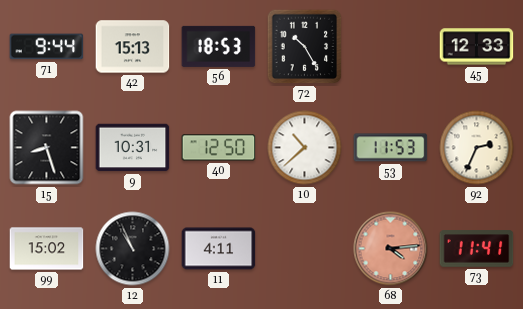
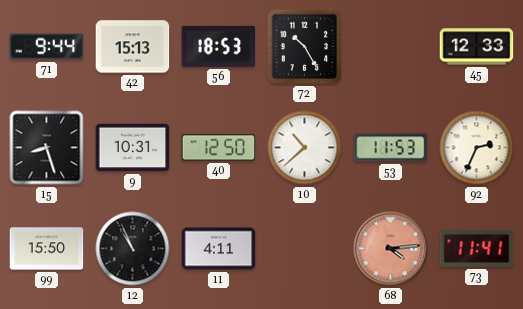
99: 15:02 -> 15:50 (47, 249)
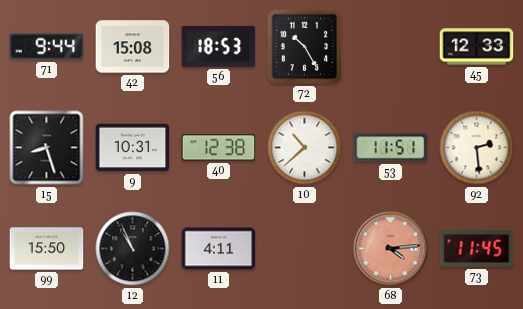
42: 15:13 -> 15:08 (133, 47)
40: 12:50 -> 12:38 (219, 148)
53: 11:53 -> 11:51 (391, 148)
92: 2:34 -> 2:29 (477, 148)
73: 11:41 -> 11:45 (477, 249)
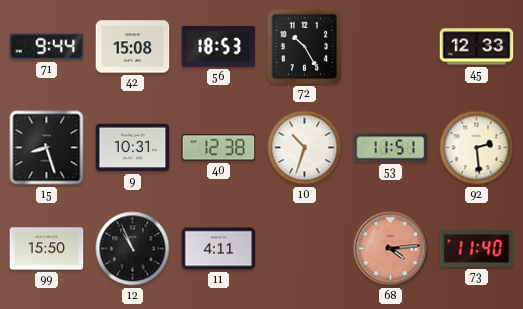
10: 10:38 -> 10:33 (305, 148)
73: 11:45 -> 11:40 (477, 249)
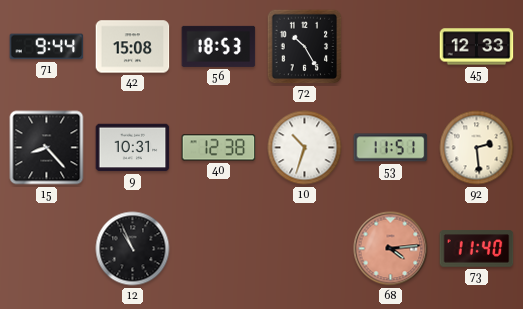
15: 8:27 -> 8:23 (47, 148)
99: 15:50 -> none (47, 249)
11: 4:11 -> none (219, 249)
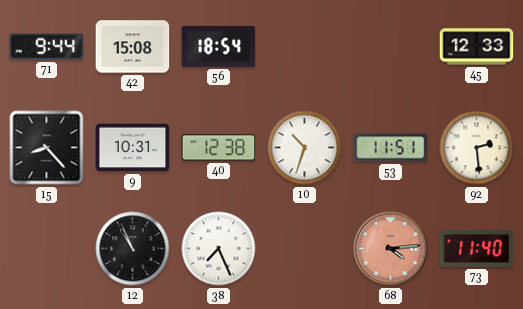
56: 18:53 -> 18:54 (219, 46)
72: 10:25 -> none (305, 47)
38: none -> 7:26 (219, 249)
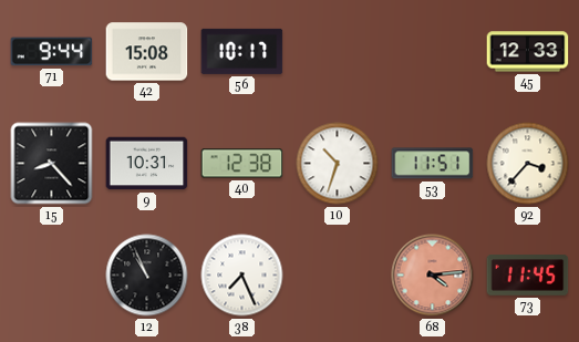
56: 18:54 -> 10:17 (242, 51)
92: 2:29 -> 3:37 (528, 164)
73: 11:40 -> 11:45 (528, 276)
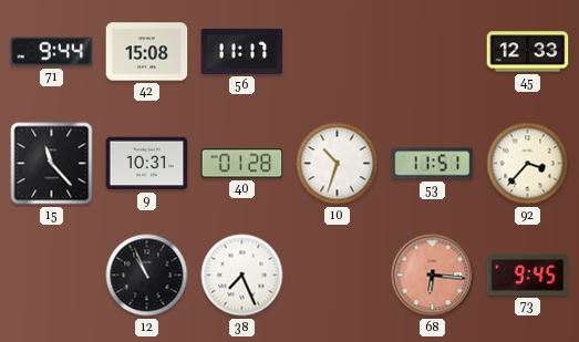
56: 10:17 -> 11:17 (242, 51)
15: 8:23 -> 11:23 (52, 164)
40: 12:38 -> 01:28 (242, 164)
68: 4:14 -> 6:16 (433, 276)
73: 11:45 -> 9:45 (528, 276)
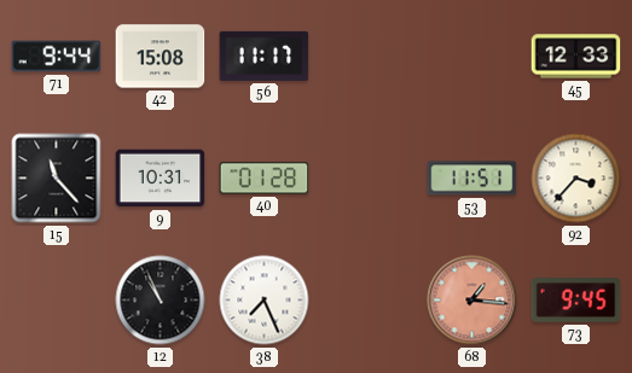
10: 10:33 -> none (338, 164)
68: 6:16 -> 1:16 (472, 301)
